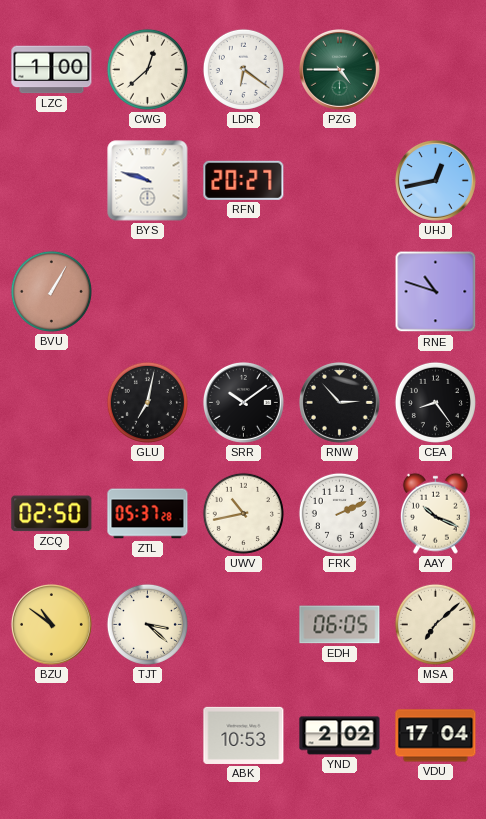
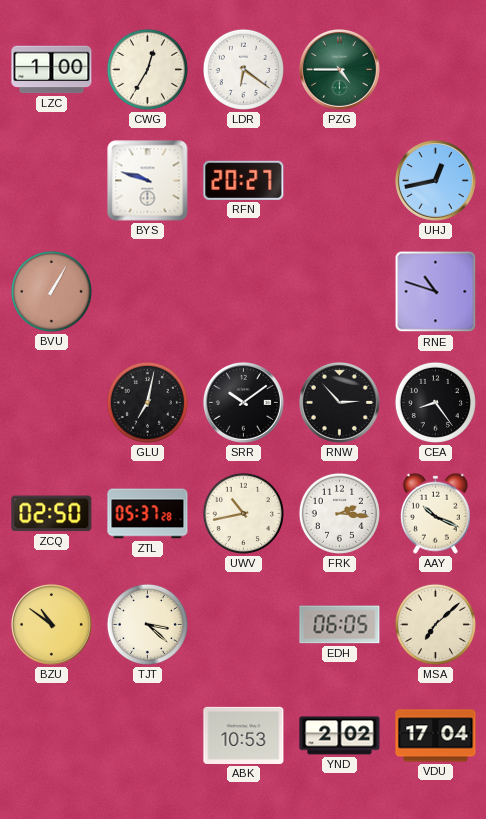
CWG: 12:38 -> 12:35 (147, 69)
FRK: 2:11 -> 2:16 (339, 513)
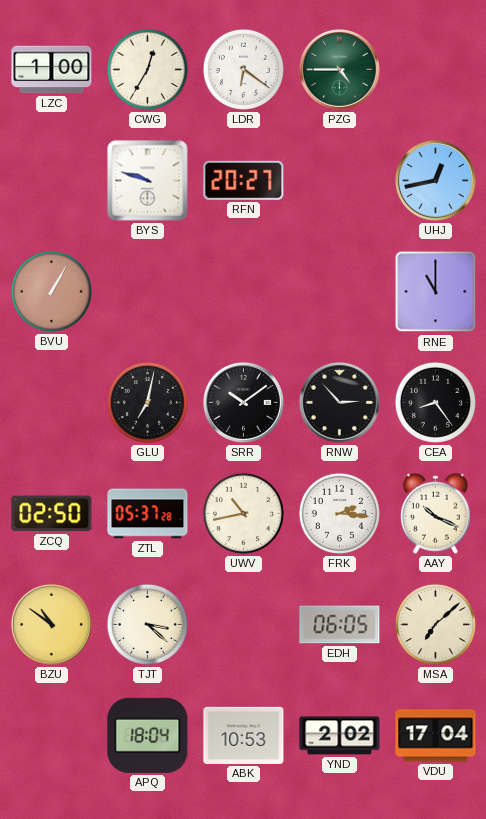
RNE: 10:48 -> 11:00 (436, 292)
APQ: none -> 18:04 (148, 735)
